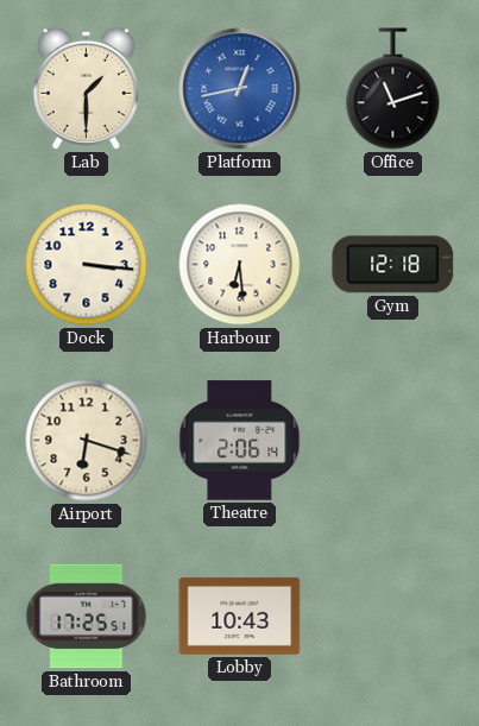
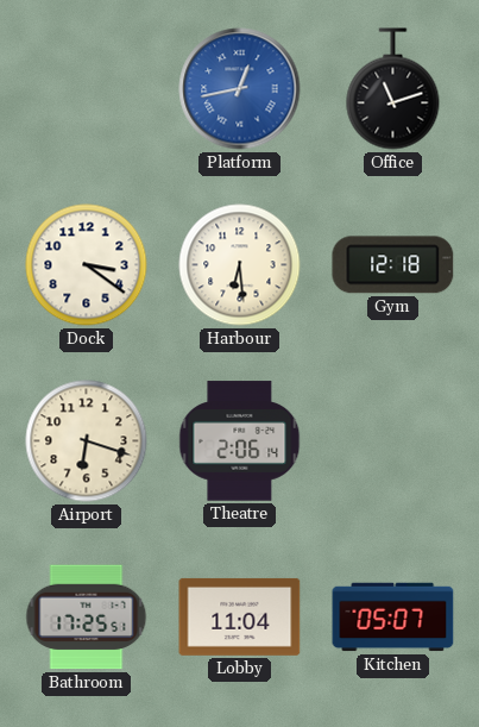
Lab: 1:30 -> none (86, 88)
Dock: 3:16 -> 3:21 (87, 265)
Lobby: 10:43 -> 11:04 (240, 616)
Kitchen: none -> 05:07 (393, 618)
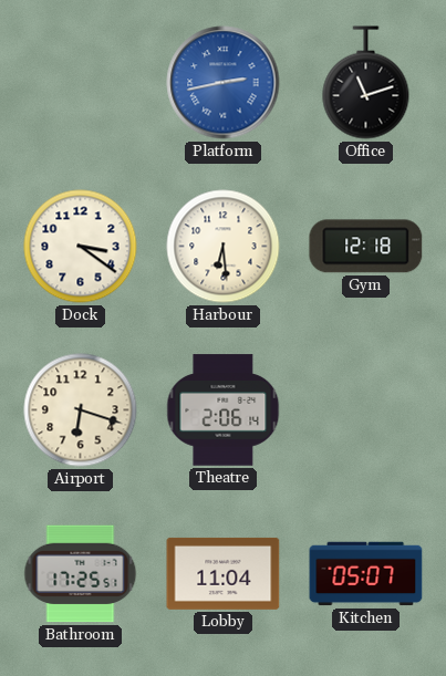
Platform: 12:43 -> 2:43 (224, 83)
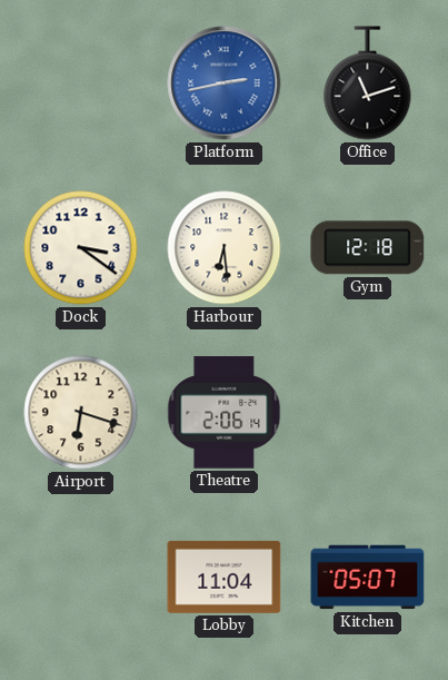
Bathroom: 17:25 -> none (81, 574)
